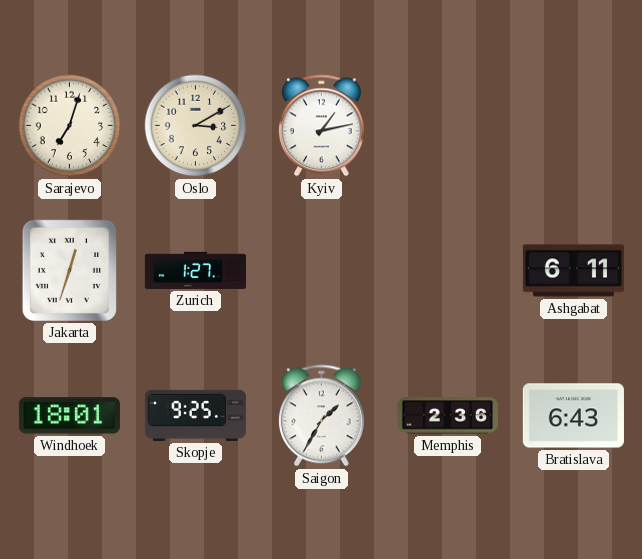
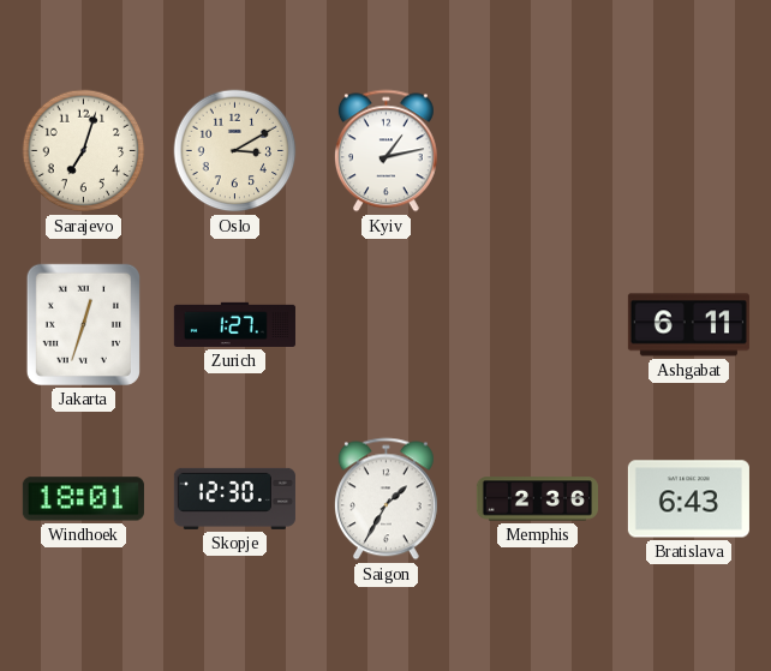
Skopje: 9:25 -> 12:30 (234, 498)
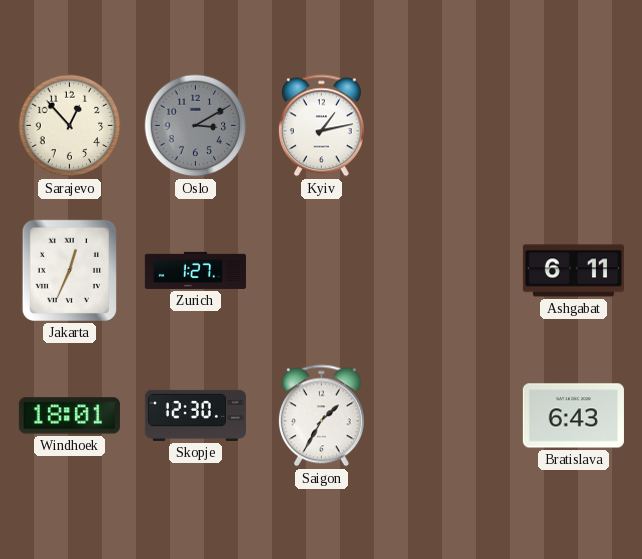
Sarajevo: 7:03 -> 12:53 (70, 126)
Oslo dial: cream -> grey (196, 126)
Jakarta: 12:33 -> 12:34 (69, 270)
Memphis: 2:36 -> none (537, 499)
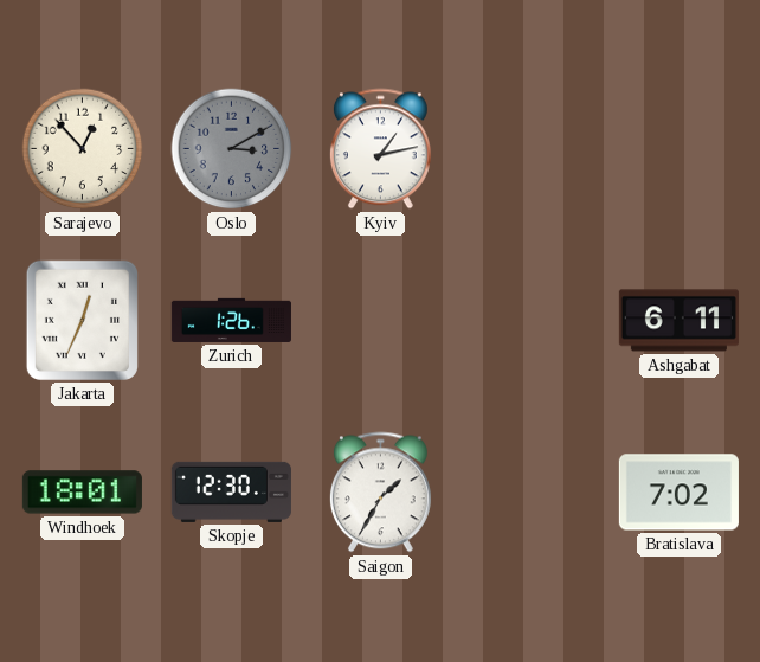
Zurich: 1:27 -> 1:26 (231, 320)
Bratislava: 6:43 -> 7:02 (678, 493)
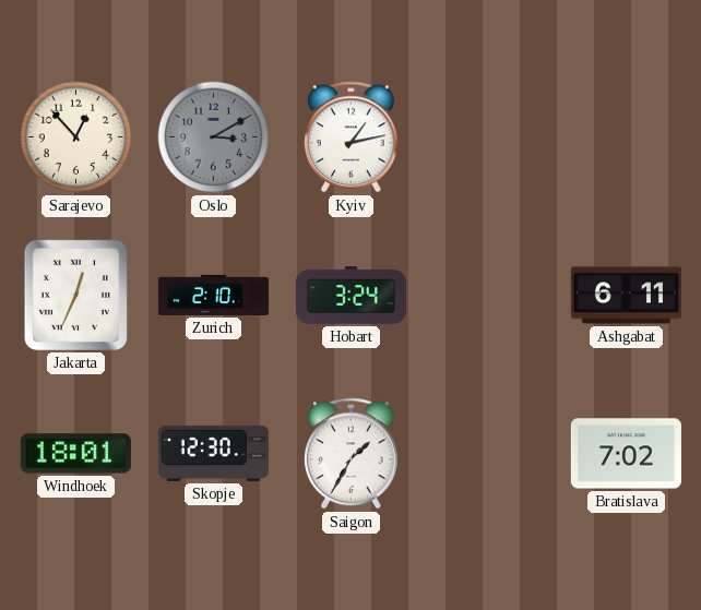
Zurich: 1:26 -> 2:10 (213, 295)
Hobart: none -> 3:24 (350, 296)
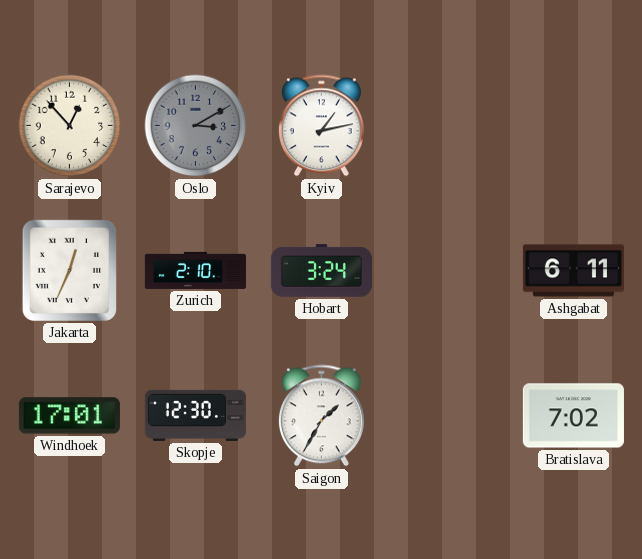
Windhoek: 18:01 -> 17:01 (69, 416)
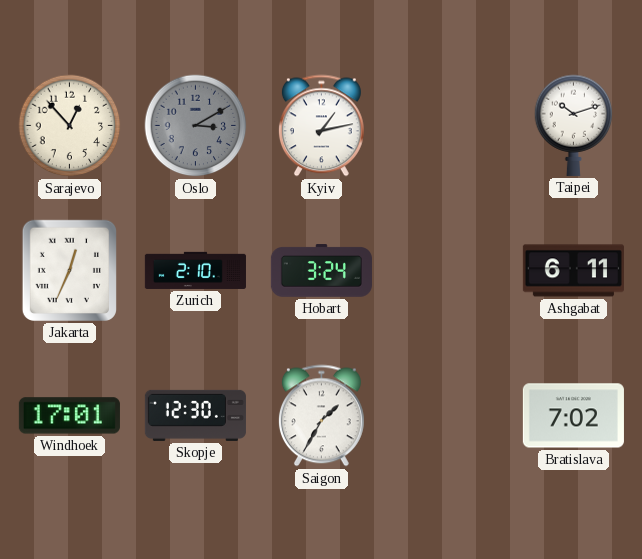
Taipei: none -> 10:12 (574, 125)
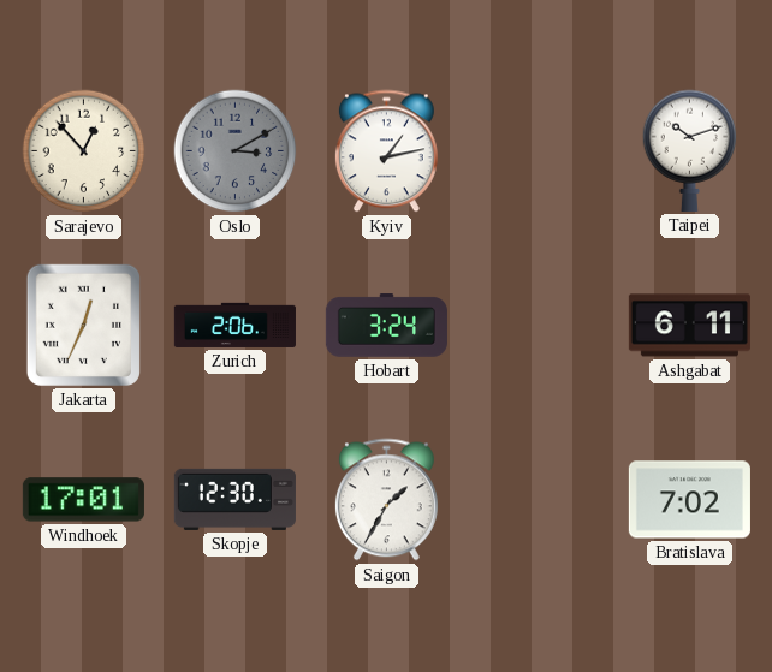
Zurich: 2:10 -> 2:06 (234, 325)
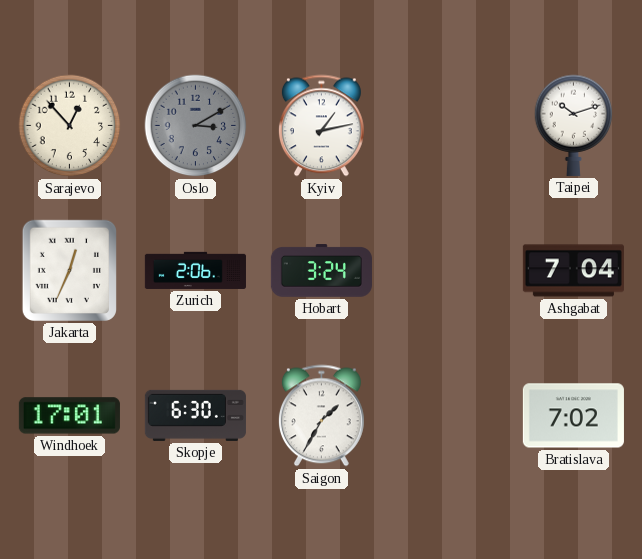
Ashgabat: 6:11 -> 7:04 (573, 271)
Skopje: 12:30 -> 6:30 (195, 415)
